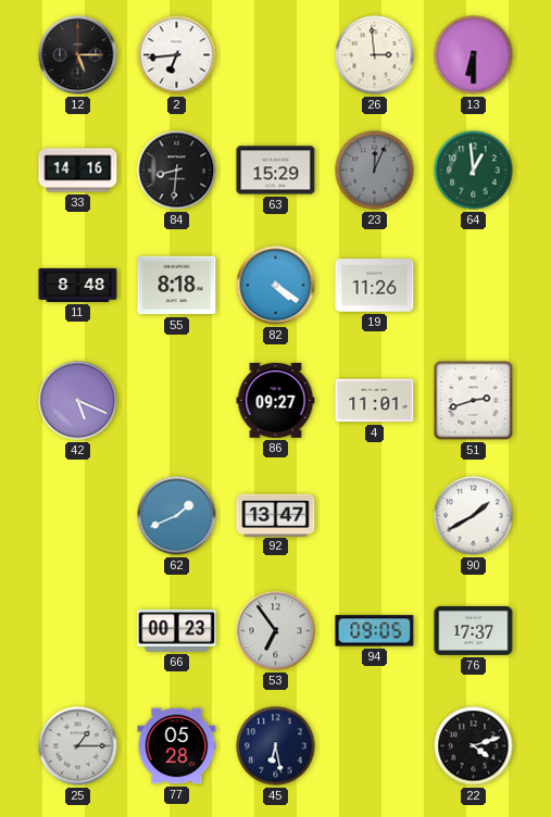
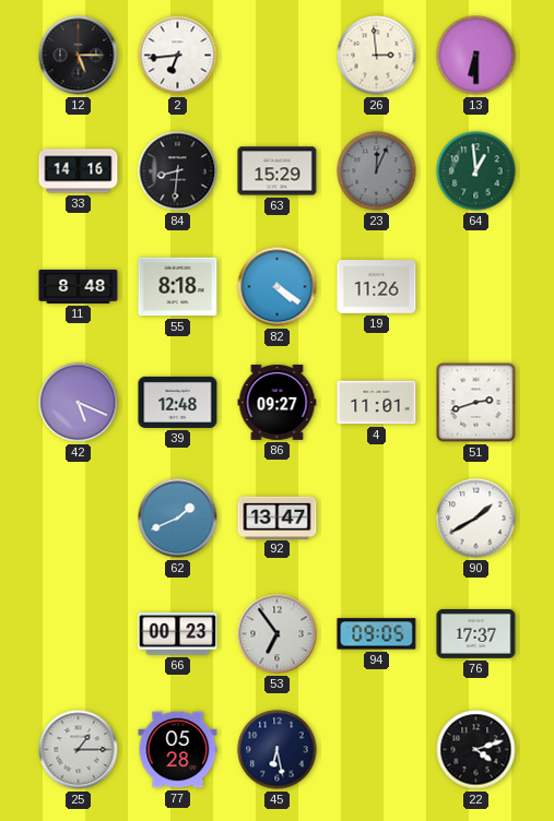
39: none -> 12:48 (178, 402)
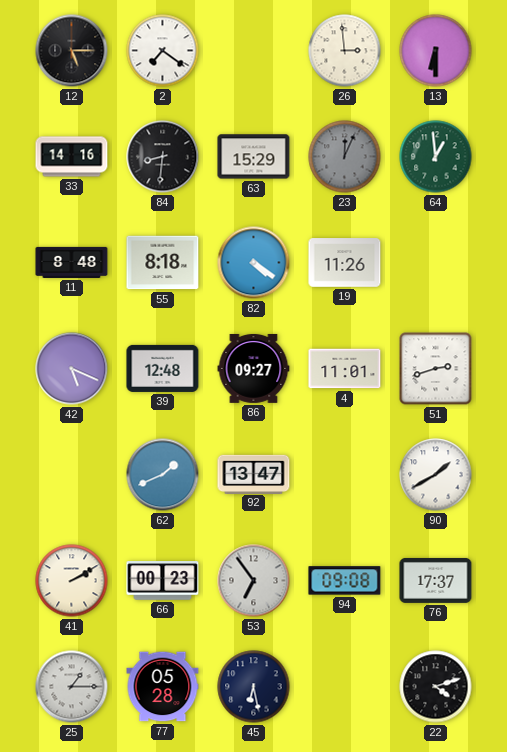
2: 6:44 -> 7:21 (163, 51)
41: none -> 2:10 (72, 581)
94: 09:05 -> 09:08 (345, 581)
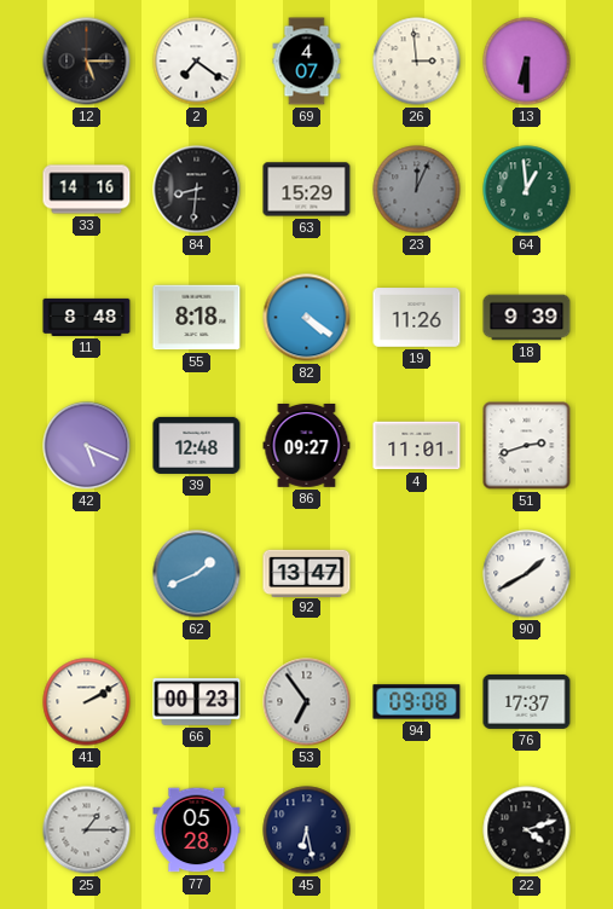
69: none -> 4:07 (307, 62)
18: none -> 9:39 (527, 318)
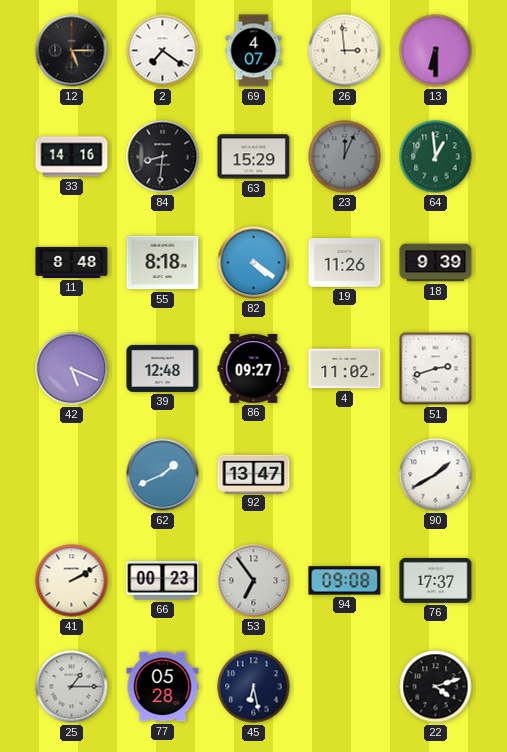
4: 11:01 -> 11:02 (345, 369)
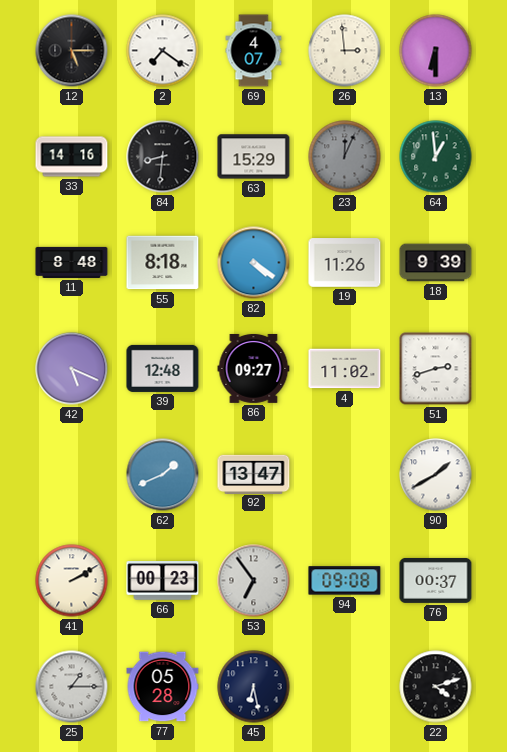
76: 17:37 -> 00:37 (436, 580)
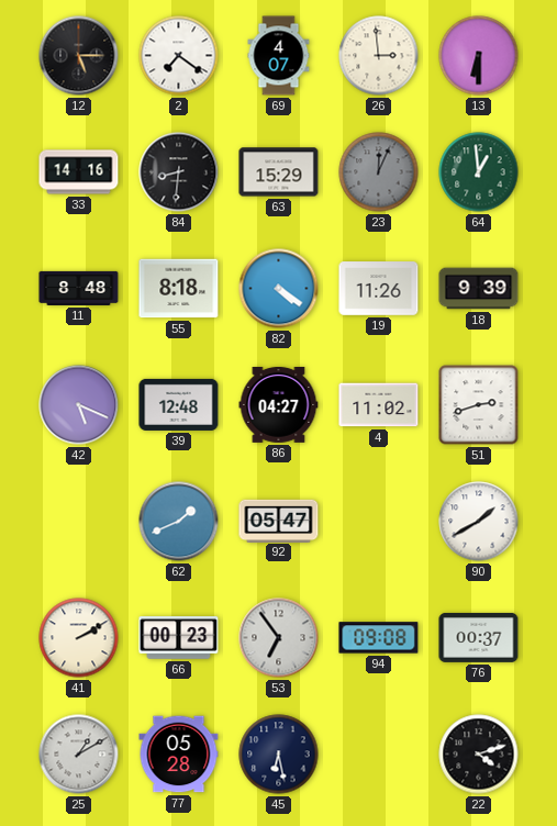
86: 09:27 -> 04:27 (279, 404)
92: 13:47 -> 05:47 (279, 521)
25: 1:15 -> 1:10 (79, 755)
